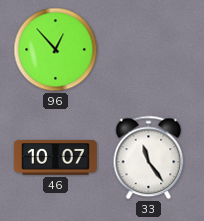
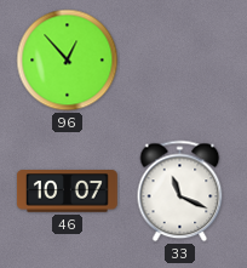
33: 11:24 -> 11:19 (180, 192)
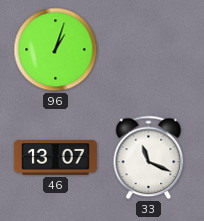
96: 12:53 -> 1:03 (56, 50)
46: 10:07 -> 13:07 (55, 158)
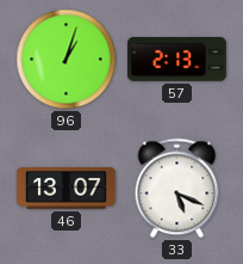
57: none -> 2:13 (177, 60)
33: 11:19 -> 5:19 (177, 189)
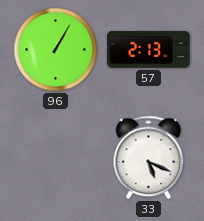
96: 1:03 -> 1:05 (56, 50)
46: 13:07 -> none (66, 189)
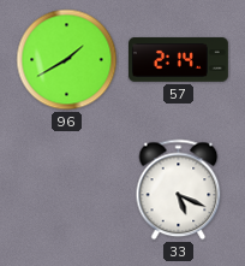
96: 1:05 -> 1:40 (67, 60)
57: 2:13 -> 2:14 (179, 60)
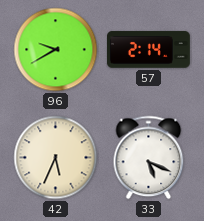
96: 1:40 -> 9:40 (56, 50)
42: none -> 5:34 (56, 158)
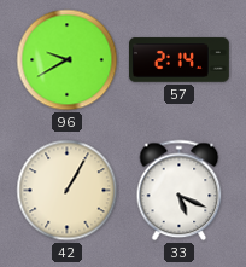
42: 5:34 -> 1:05 (68, 191)
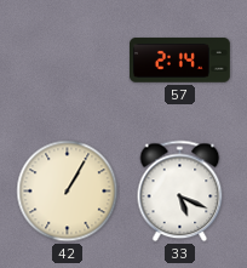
96: 9:40 -> none (68, 60)
